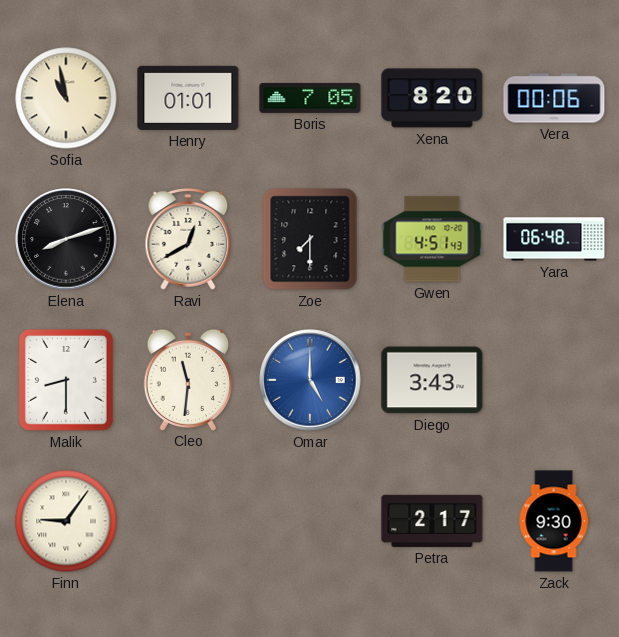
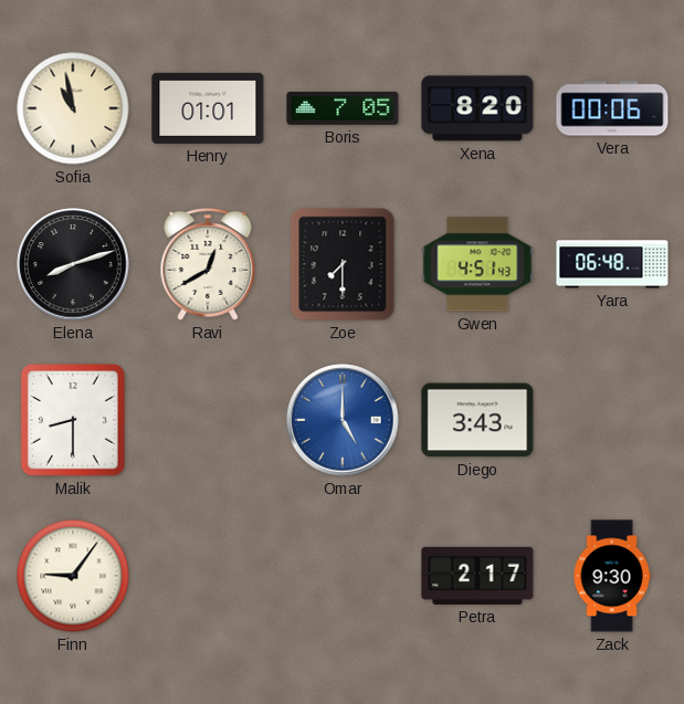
Cleo: 11:31 -> none (188, 379)
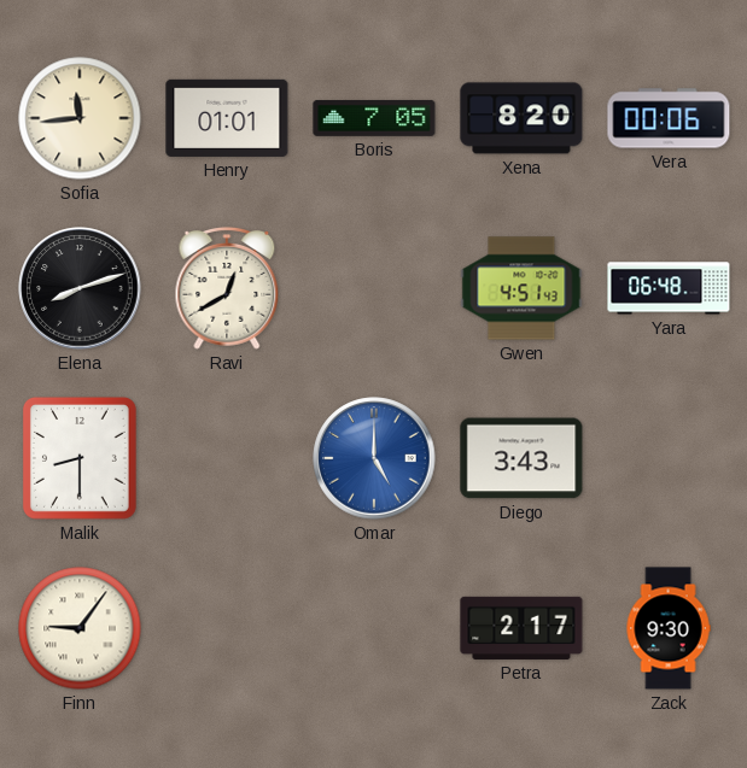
Sofia: 10:58 -> 11:44 (80, 118)
Zoe: 7:30 -> none (343, 264)
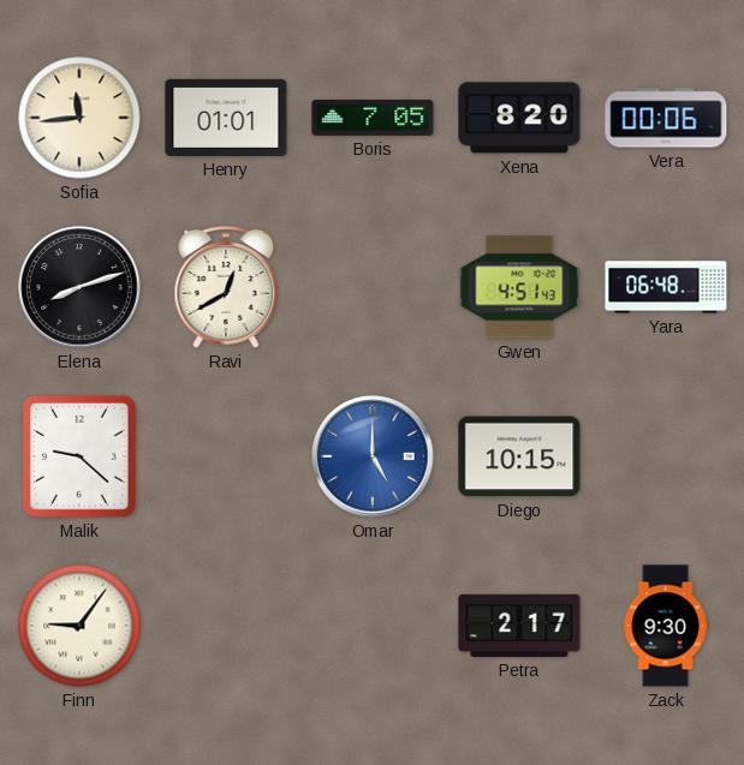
Malik: 8:30 -> 9:22 (79, 456)
Diego: 3:43 -> 10:15 (519, 456)
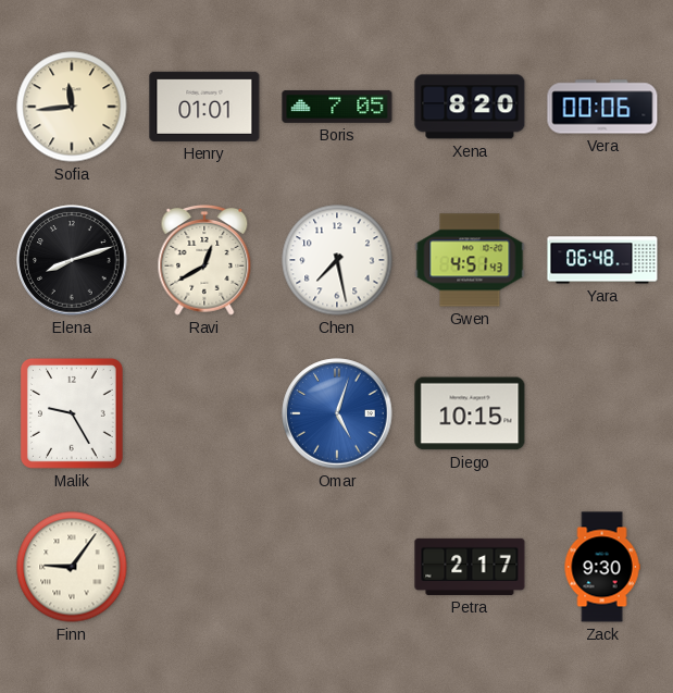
Chen: none -> 7:28 (337, 260)
Malik: 9:22 -> 9:25 (72, 413)
Omar: 5:00 -> 5:03 (337, 413)
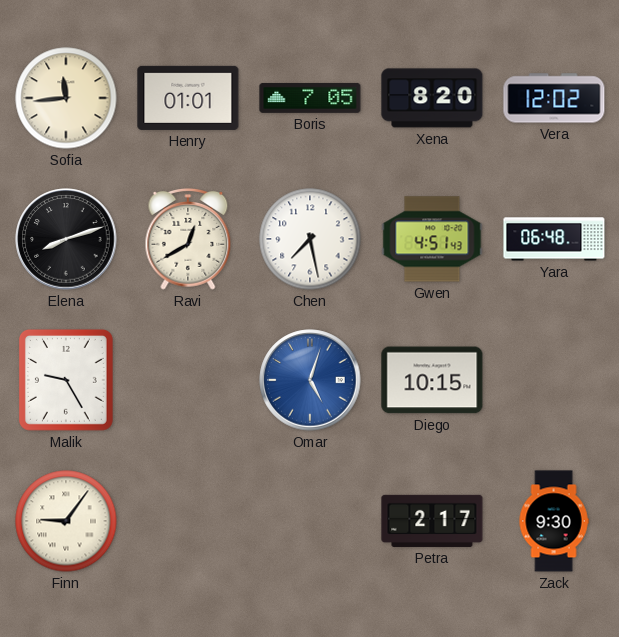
Vera: 00:06 -> 12:02 (554, 98)
